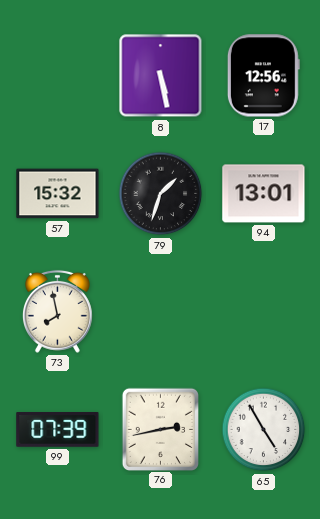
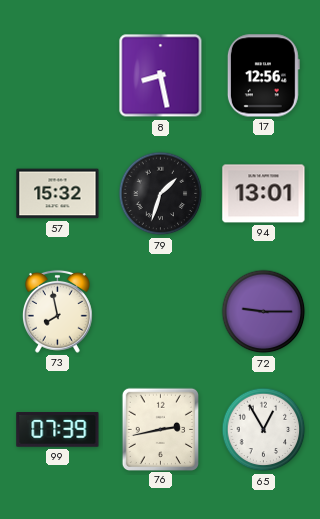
8: 5:28 -> 8:28 (161, 76)
72: none -> 9:15 (264, 312)
65: 4:55 -> 12:55 (264, 430)
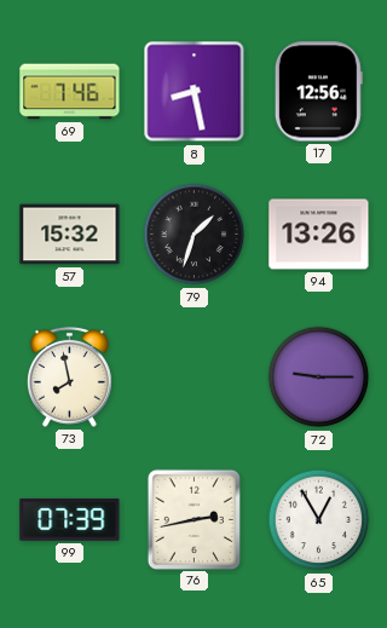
69: none -> 7:46 (70, 92)
94: 13:01 -> 13:26 (319, 235)
